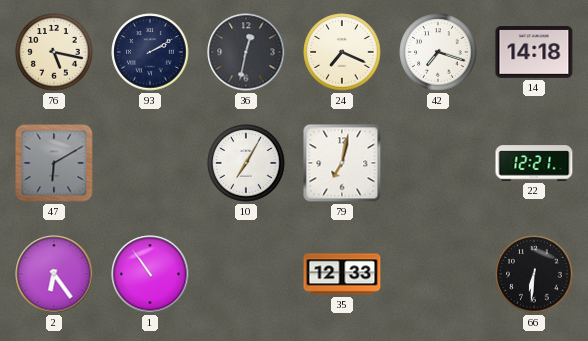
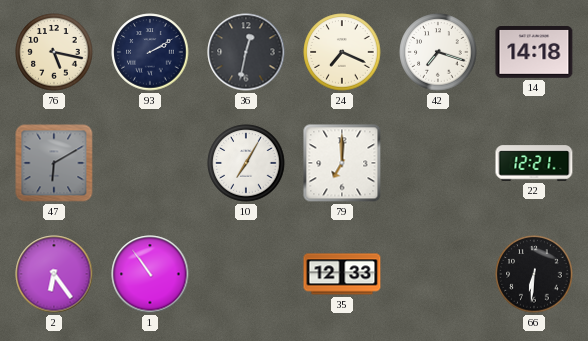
79: 7:02 -> 7:00 (342, 163)
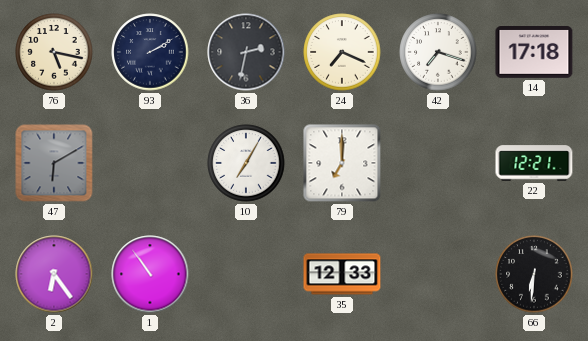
36: 12:32 -> 2:32 (246, 52)
14: 14:18 -> 17:18 (534, 53)
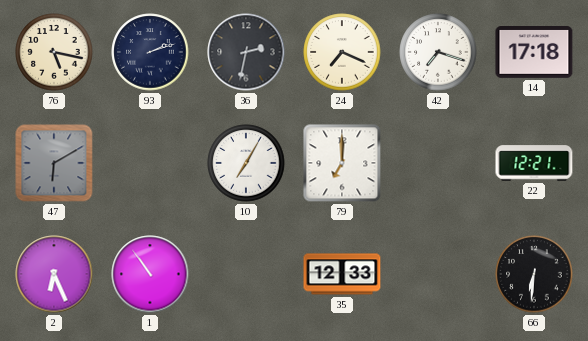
93: 2:10 -> 2:12 (150, 52)
2: 6:24 -> 6:26 (54, 274)
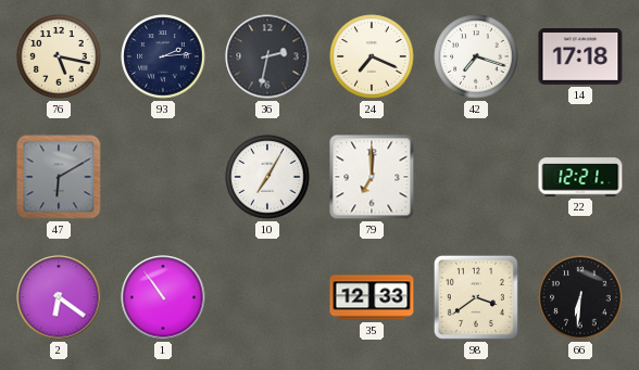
93: 2:12 -> 2:14 (163, 56)
2: 6:26 -> 6:21 (59, 297)
98: none -> 3:39 (476, 297)
